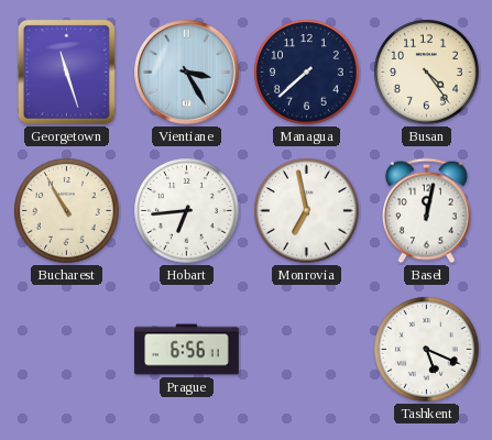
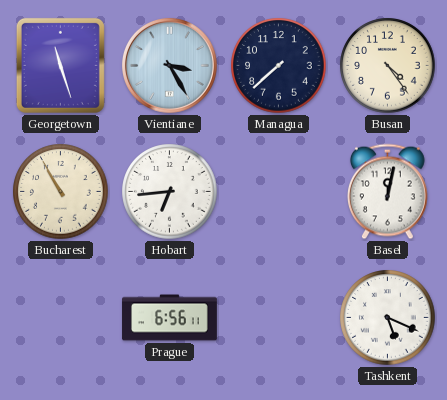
Monrovia: 6:58 -> none (307, 211)
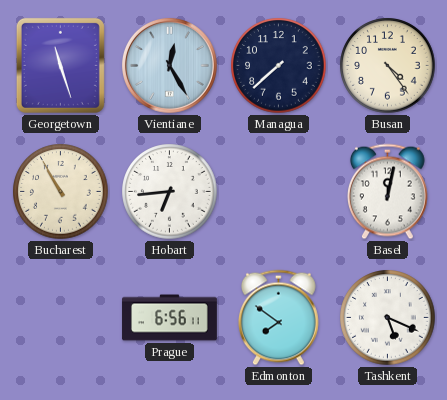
Vientiane: 3:25 -> 12:25 (169, 65)
Edmonton: none -> 7:51 (278, 318)
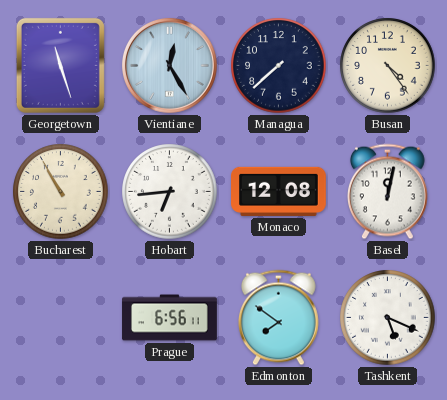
Monaco: none -> 12:08 (279, 191)
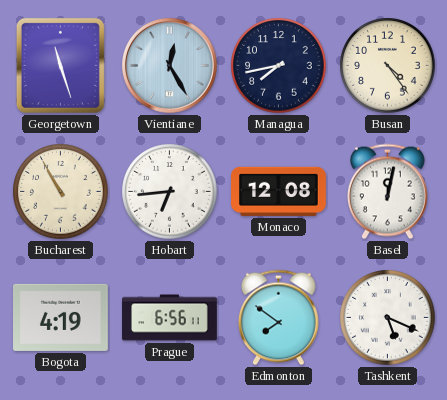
Managua: 7:38 -> 7:43 (279, 66)
Bogota: none -> 4:19 (61, 317)
